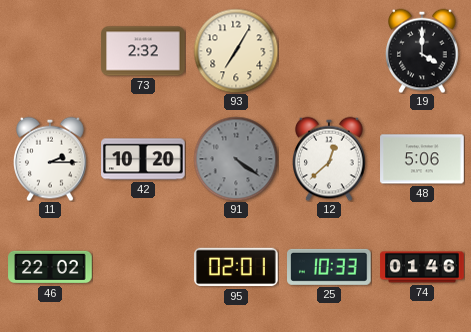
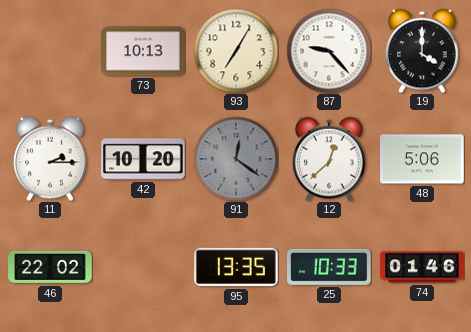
73: 2:32 -> 10:13 (143, 51)
87: none -> 9:23 (329, 51)
91: 4:21 -> 12:21 (236, 159)
95: 02:01 -> 13:35 (236, 267)
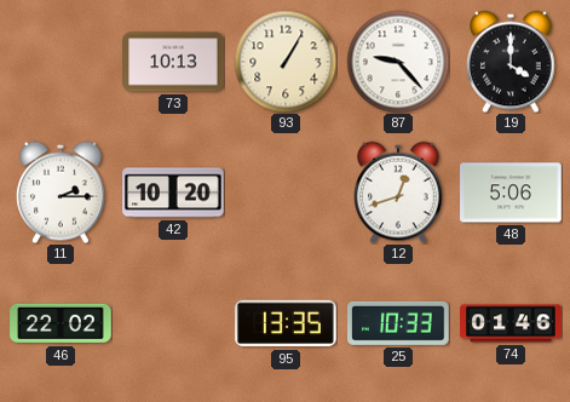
93: 7:05 -> 1:05 (286, 62)
91: 12:21 -> none (236, 159)
12: 12:38 -> 12:42 (399, 193)
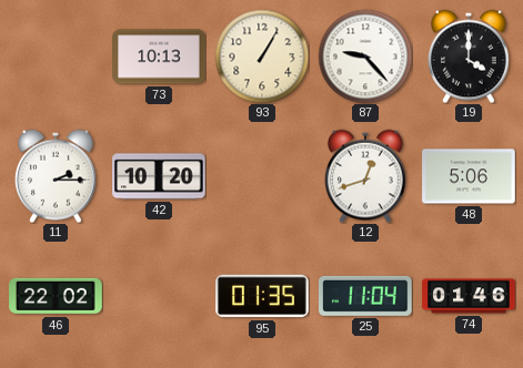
95: 13:35 -> 01:35 (262, 296)
25: 10:33 -> 11:04 (366, 296)
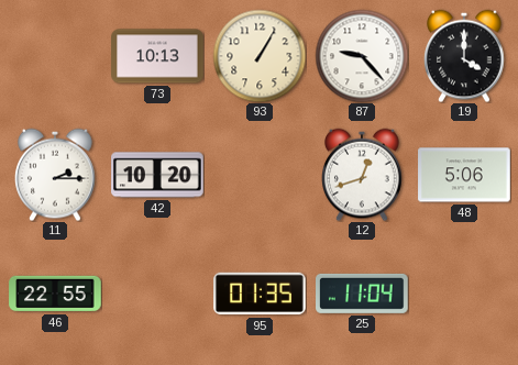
46: 22:02 -> 22:55 (55, 294)
74: 01:46 -> none (469, 296)
